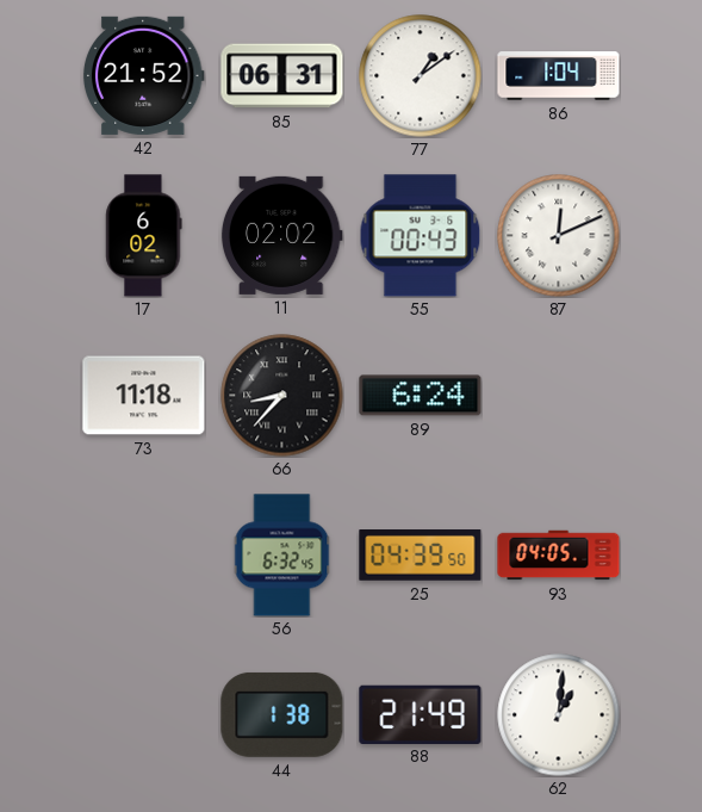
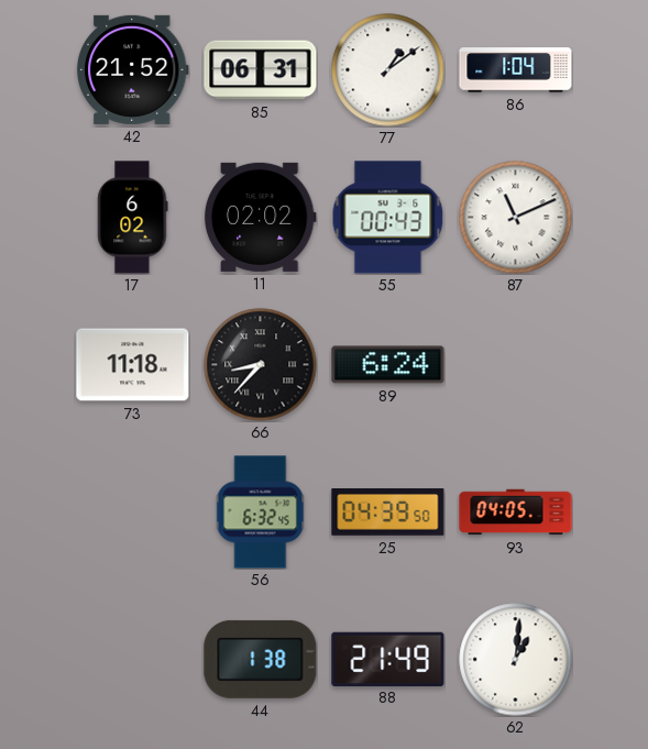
87: 12:11 -> 11:11 (516, 218)
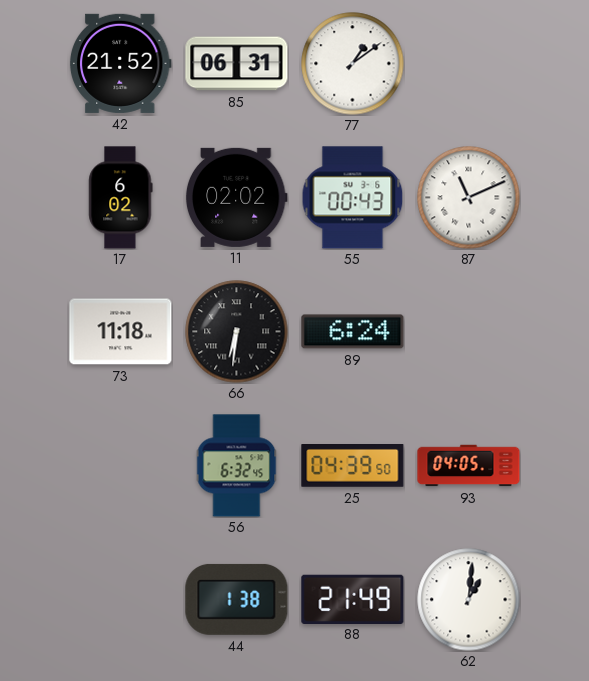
86: 1:04 -> none (516, 70)
66: 8:37 -> 6:31 (237, 332)
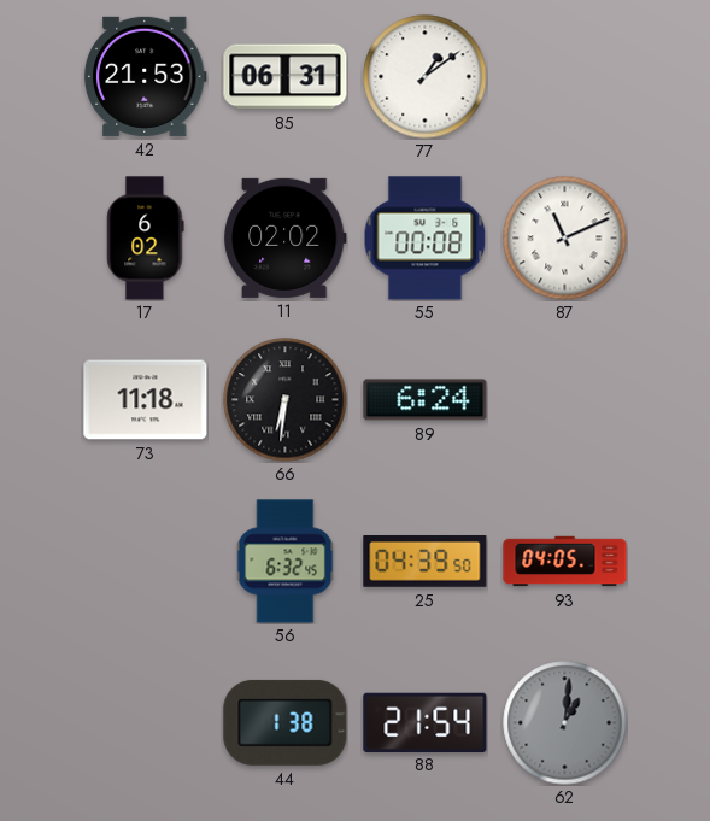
42: 21:52 -> 21:53 (145, 76)
55: 00:43 -> 00:08 (426, 239)
88: 21:49 -> 21:54 (426, 722)
62 dial: white -> grey (565, 723)
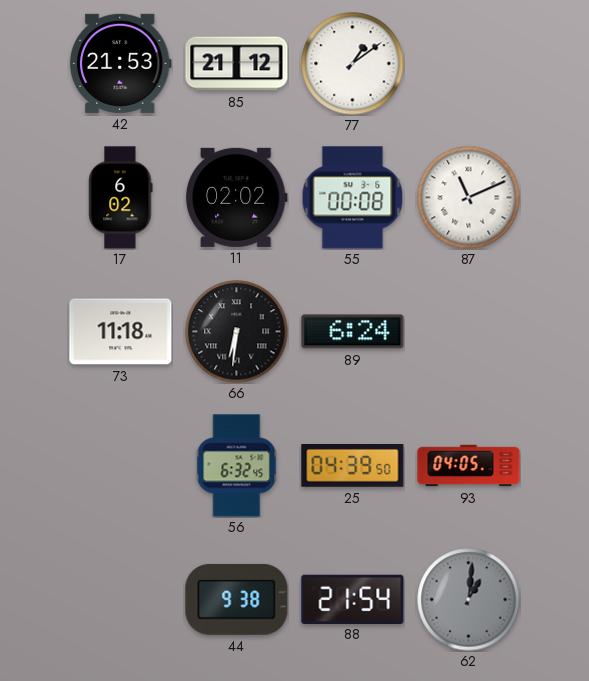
85: 06:31 -> 21:12 (237, 64)
44: 1:38 -> 9:38 (237, 599)
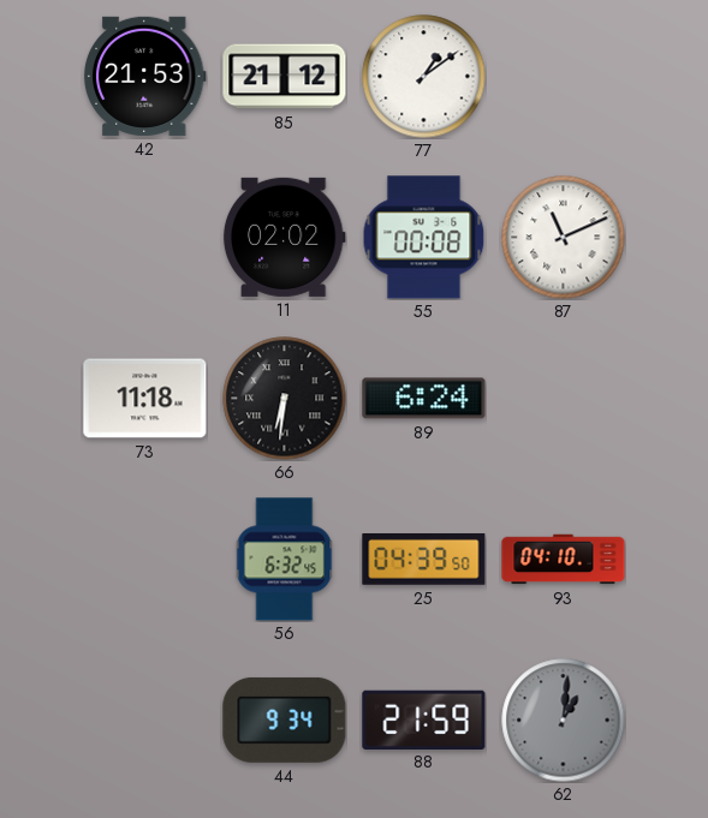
17: 6:02 -> none (121, 198)
93: 04:05 -> 04:10 (564, 560)
44: 9:38 -> 9:34 (285, 720)
88: 21:54 -> 21:59 (424, 720)
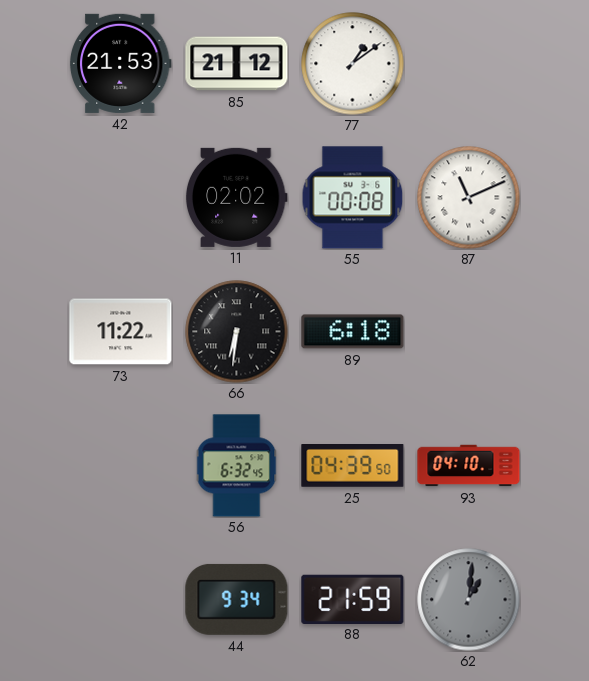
73: 11:18 -> 11:22 (121, 332)
89: 6:24 -> 6:18 (353, 332)
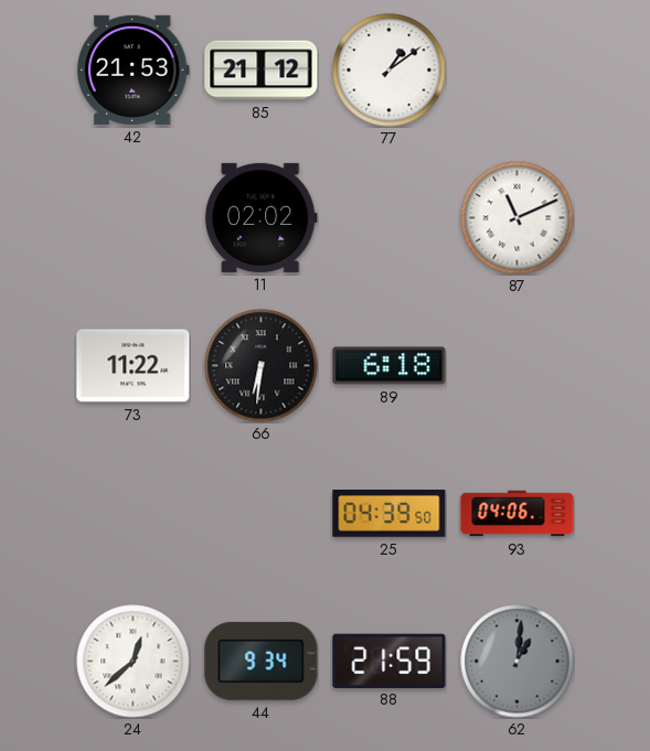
55: 00:08 -> none (353, 198)
56: 6:32 -> none (237, 466)
93: 04:10 -> 04:06 (518, 514)
24: none -> 12:38 (134, 662)
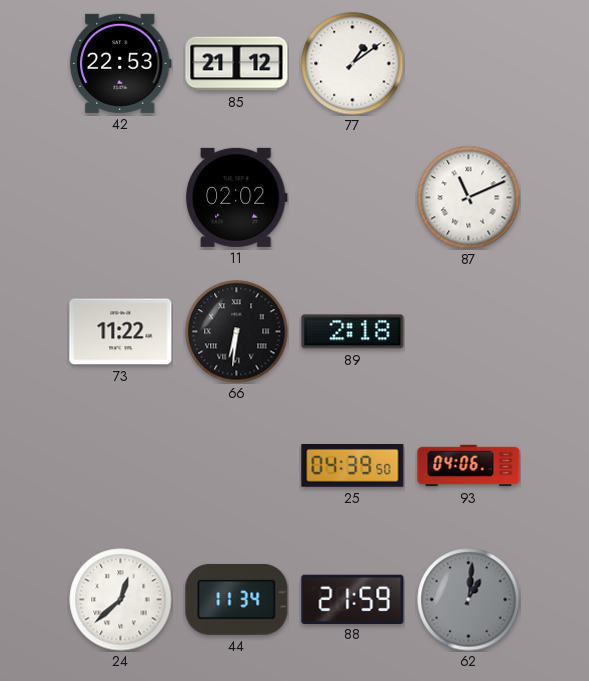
42: 21:53 -> 22:53 (120, 63)
89: 6:18 -> 2:18 (353, 332)
44: 9:34 -> 11:34 (237, 599)
